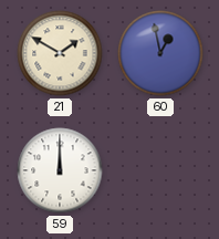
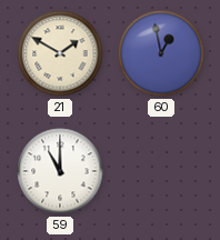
59: 12:00 -> 11:00 (60, 171)
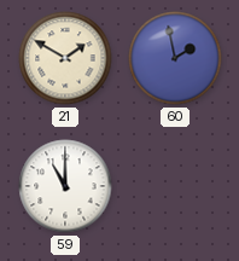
60: 12:58 -> 1:58 (175, 58)
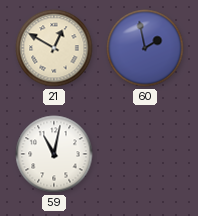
21: 1:50 -> 12:50 (54, 48)
59: 11:00 -> 11:02 (54, 154)
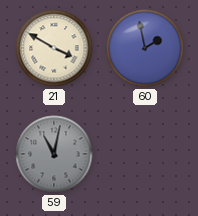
21: 12:50 -> 3:50 (54, 48)
59 dial: white -> grey (54, 154)
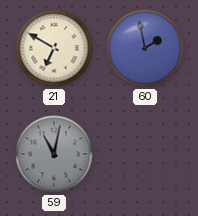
21: 3:50 -> 6:50 (54, 48)
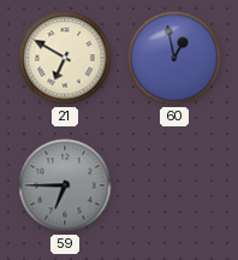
60: 1:58 -> 12:58 (174, 58)
59: 11:02 -> 6:45 (65, 185)
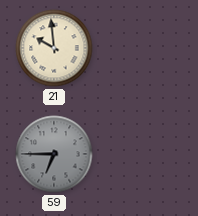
21: 6:50 -> 9:59 (54, 48)
60: 12:58 -> none (174, 58)
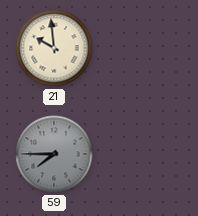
59: 6:45 -> 7:45 (54, 154)
